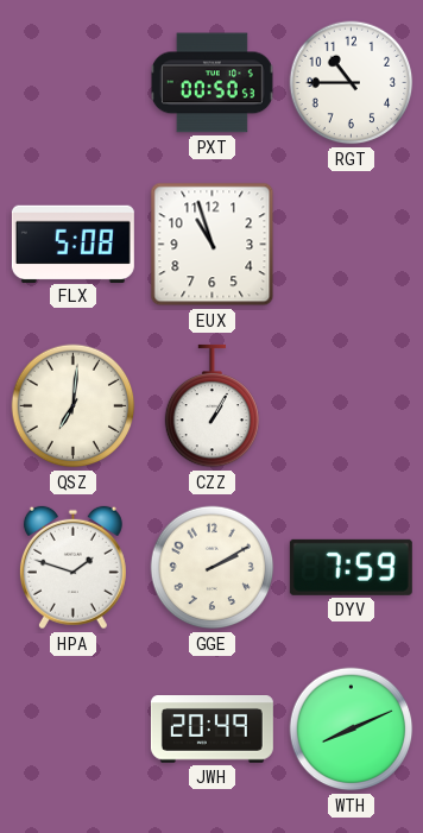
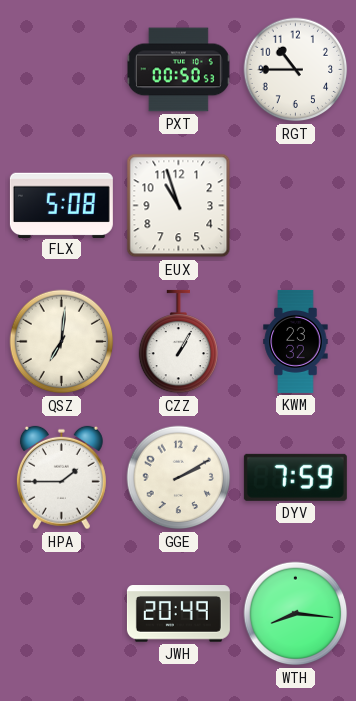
KWM: none -> 23:32 (296, 341)
HPA: 1:48 -> 1:45 (61, 478)
WTH: 8:11 -> 8:16 (296, 614)
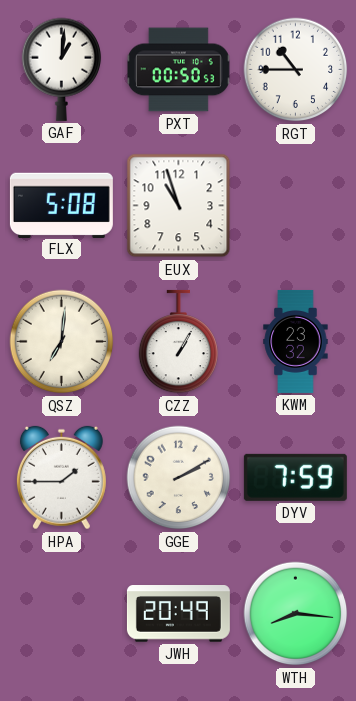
GAF: none -> 1:01 (62, 69)
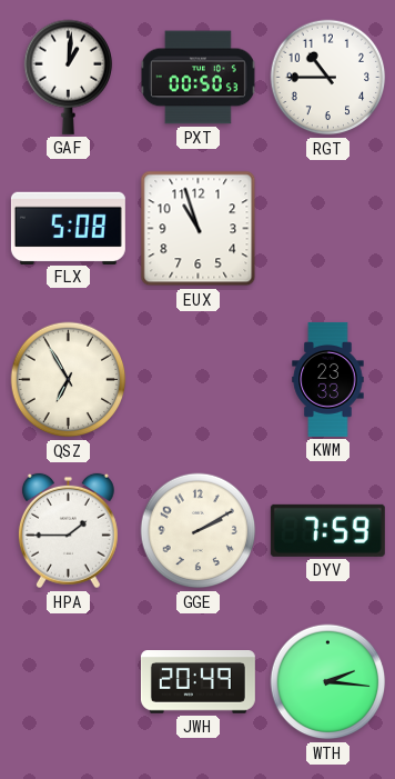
QSZ: 7:01 -> 6:55 (69, 380)
CZZ: 1:05 -> none (179, 342)
KWM: 23:32 -> 23:33 (328, 379)
WTH: 8:16 -> 2:16 (328, 682)
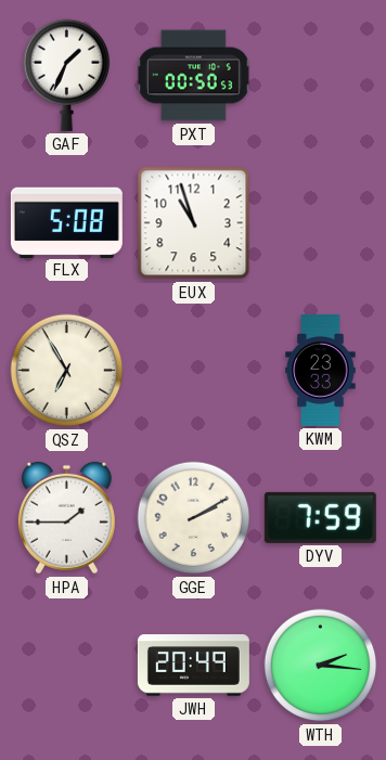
GAF: 1:01 -> 1:34 (67, 75)
RGT: 10:45 -> none (328, 78)
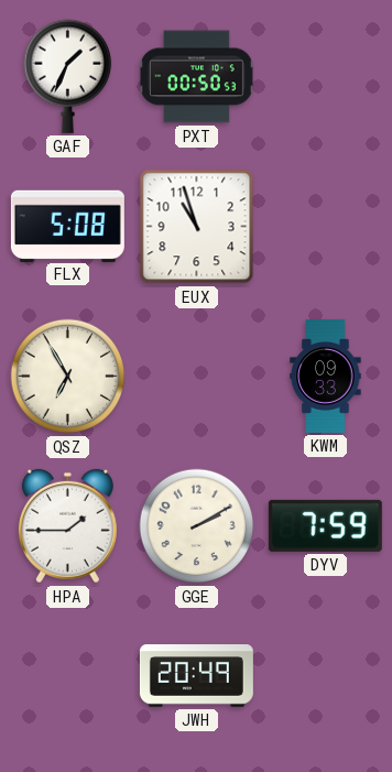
KWM: 23:33 -> 09:33 (326, 376)
WTH: 2:16 -> none (321, 666)
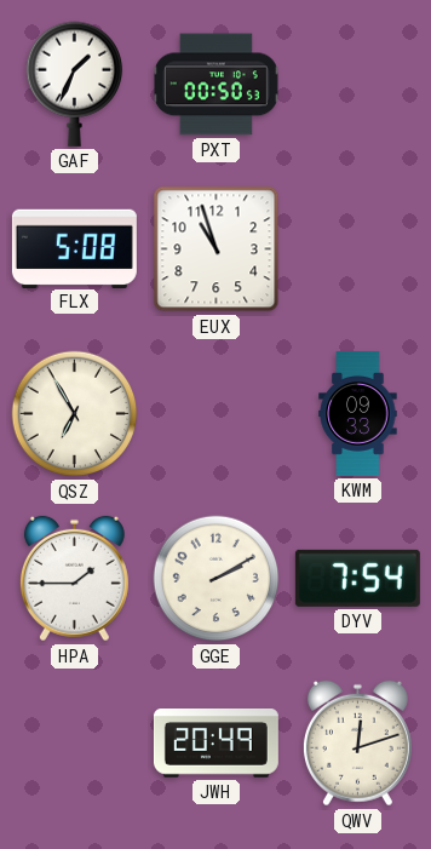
DYV: 7:59 -> 7:54 (357, 578)
QWV: none -> 12:12 (357, 744)
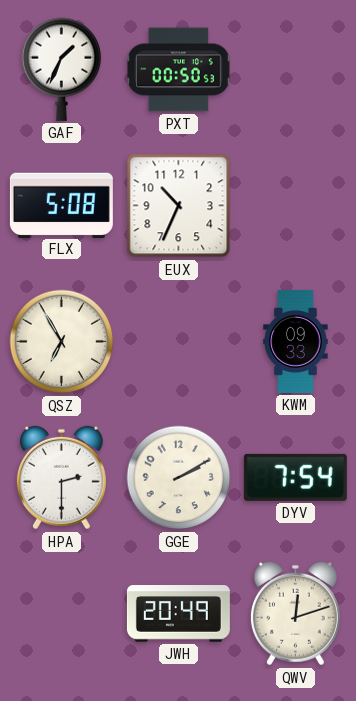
EUX: 10:57 -> 10:34 (179, 206)
HPA: 1:45 -> 2:30 (61, 478)
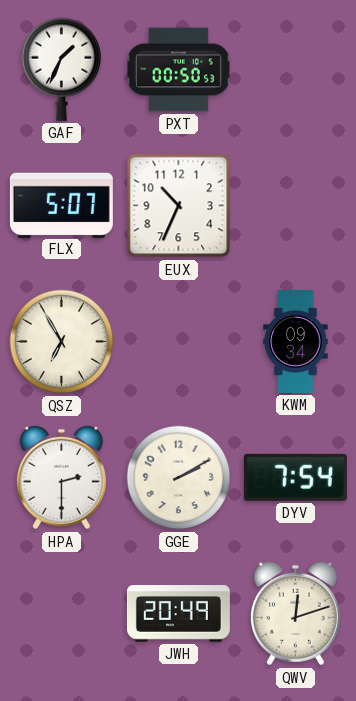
FLX: 5:08 -> 5:07 (61, 205)
KWM: 09:33 -> 09:34 (296, 341)
